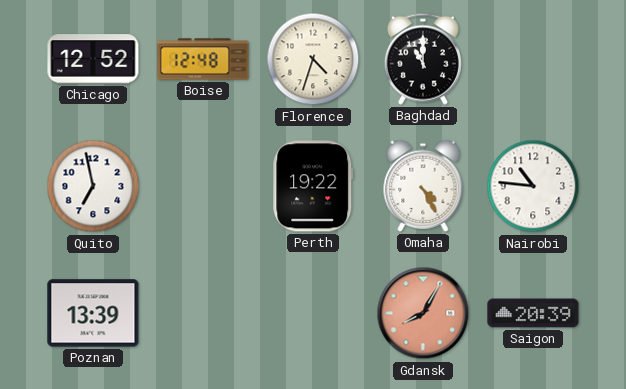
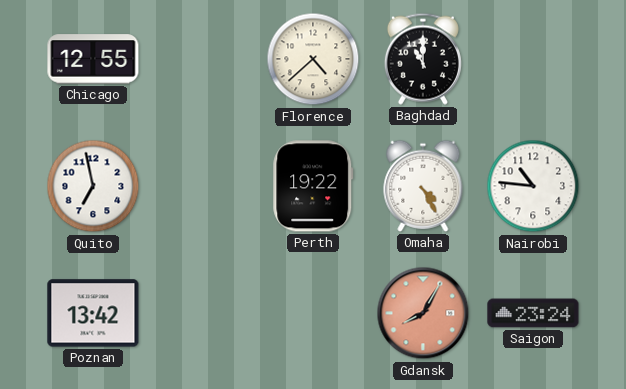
Chicago: 12:52 -> 12:55 (93, 59)
Boise: 12:48 -> none (203, 59)
Florence: 4:33 -> 4:38 (313, 59)
Poznan: 13:39 -> 13:42 (93, 313)
Saigon: 20:39 -> 23:24 (533, 313)
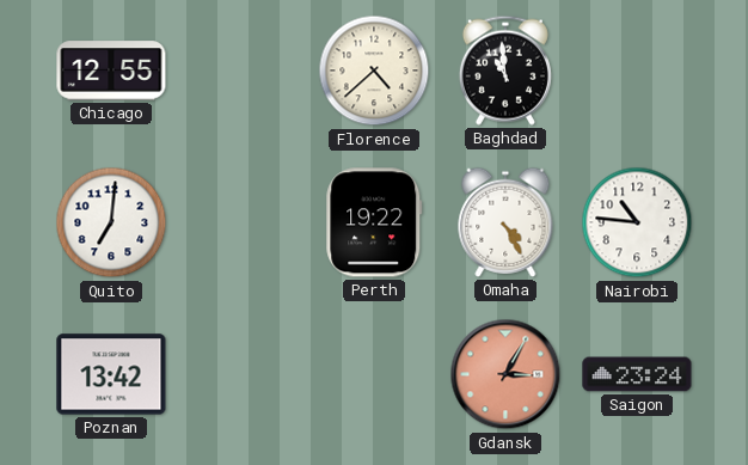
Baghdad: 11:00 -> 10:59 (505, 71)
Quito: 6:58 -> 7:01 (111, 222)
Gdansk: 8:05 -> 3:05 (505, 374)
